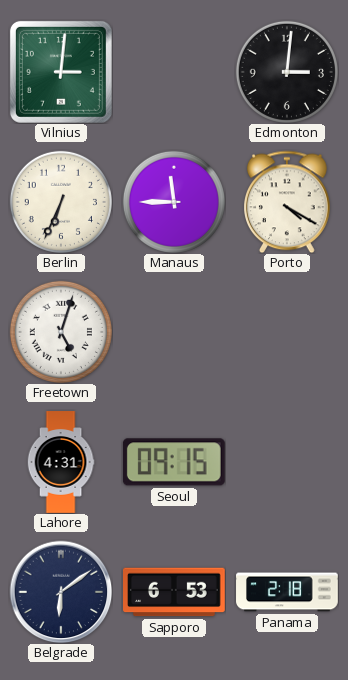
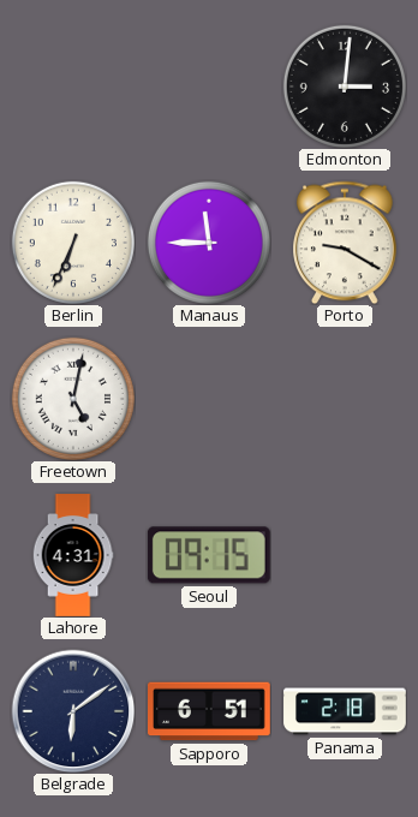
Vilnius: 3:01 -> none (61, 72)
Porto: 4:20 -> 9:20 (346, 243)
Freetown: 5:03 -> 5:02 (73, 399)
Sapporo: 6:53 -> 6:51 (210, 711)
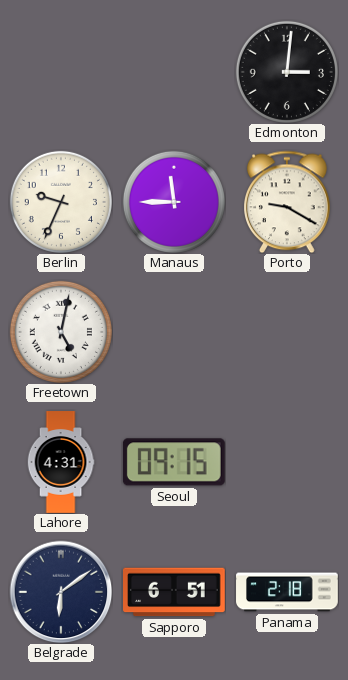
Berlin: 6:34 -> 9:34 (61, 202)
